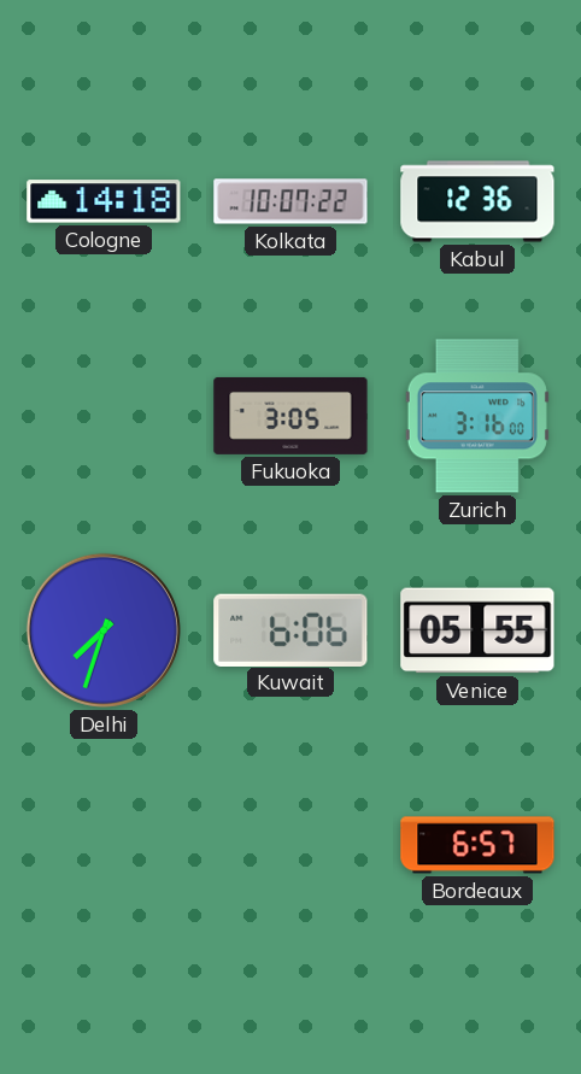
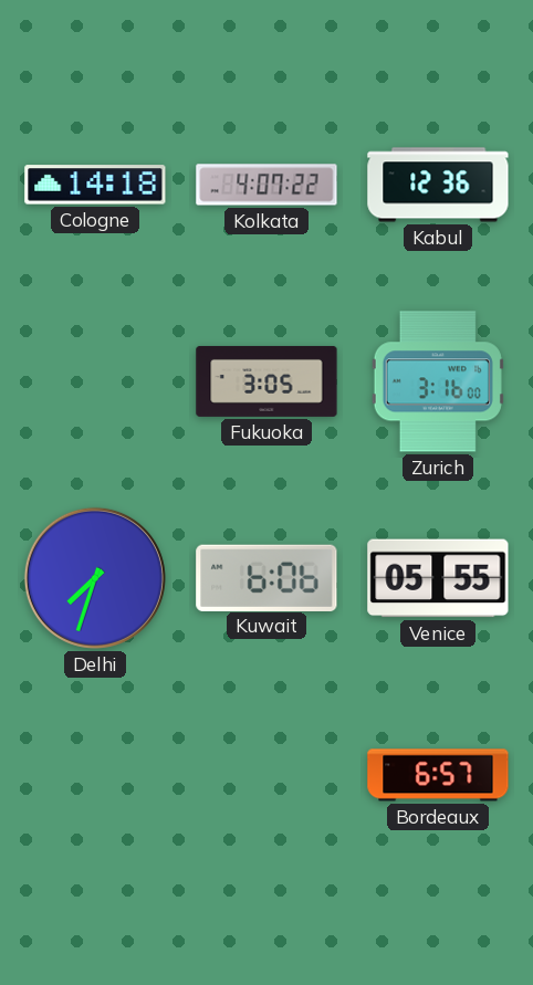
Kolkata: 10:07 -> 4:07 (266, 185)
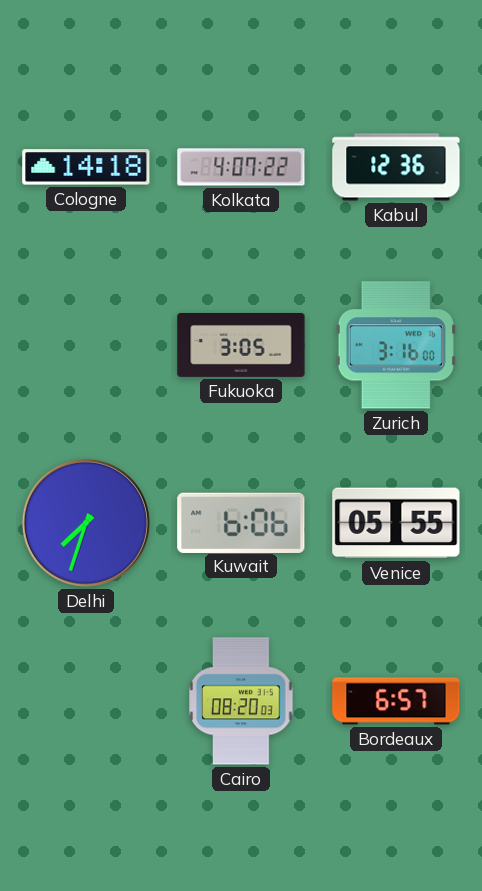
Cairo: none -> 08:20 (241, 701)
